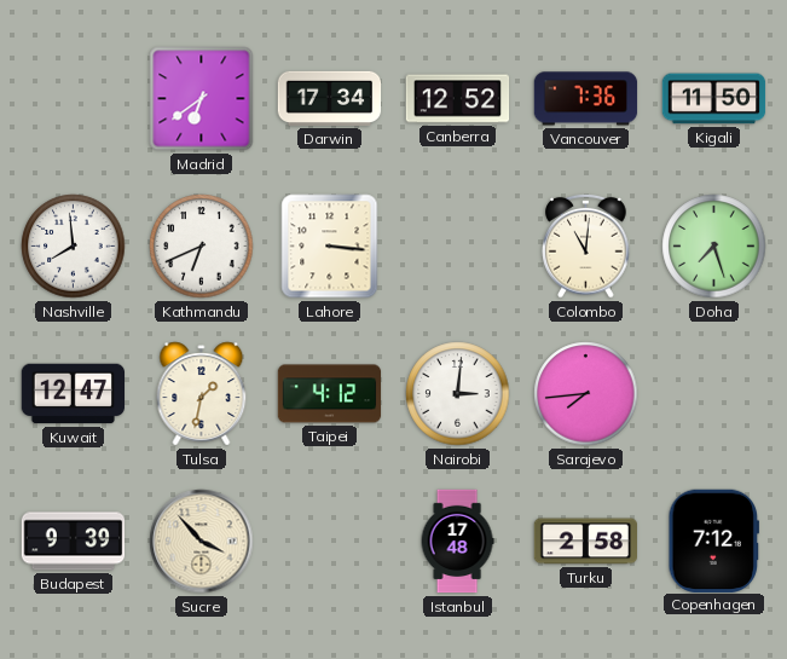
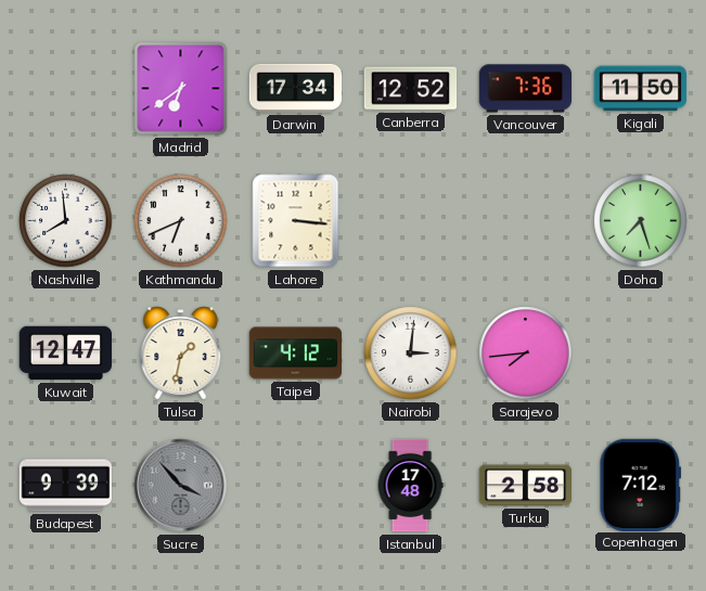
Colombo: 11:01 -> none (586, 245)
Sucre dial: cream -> grey (181, 486)
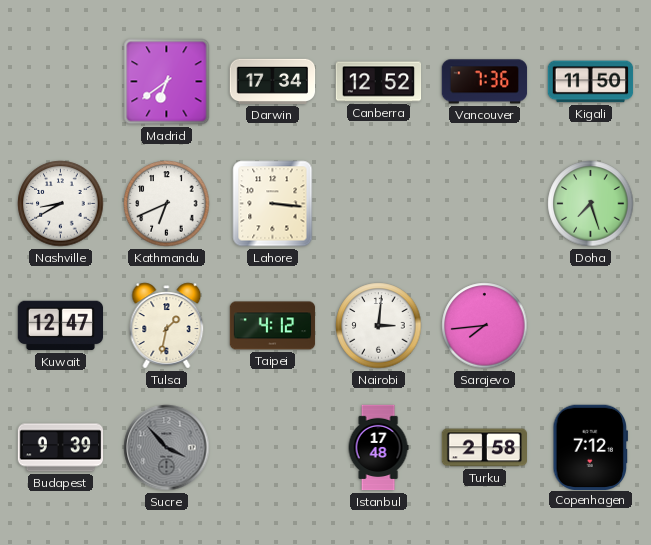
Nashville: 7:59 -> 8:40 (61, 204)
